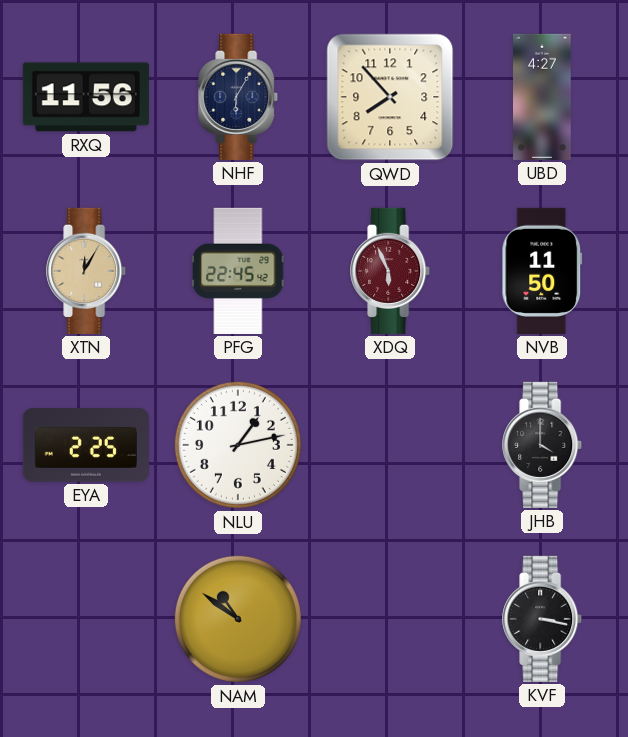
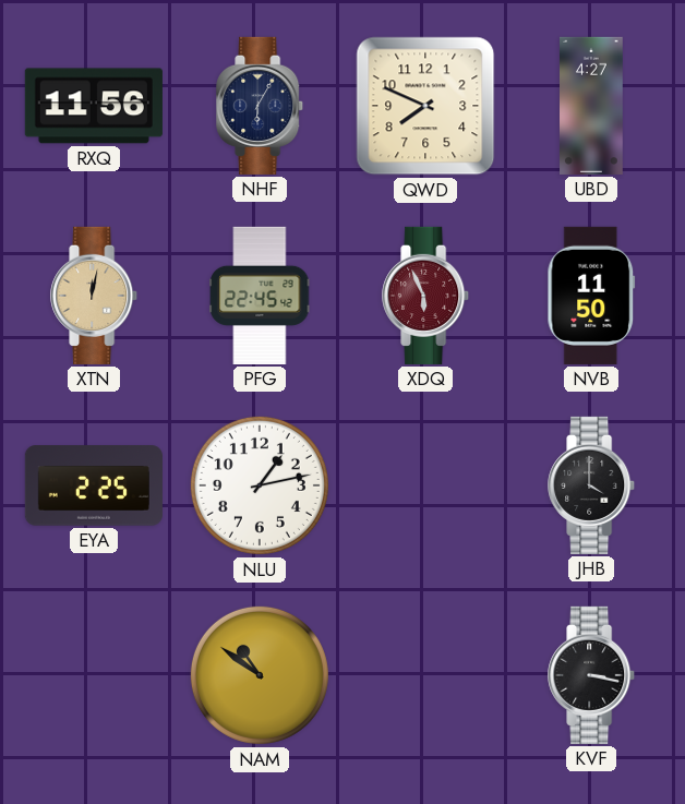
QWD: 7:53 -> 7:49 (425, 106)
XTN: 12:05 -> 12:02 (95, 296)
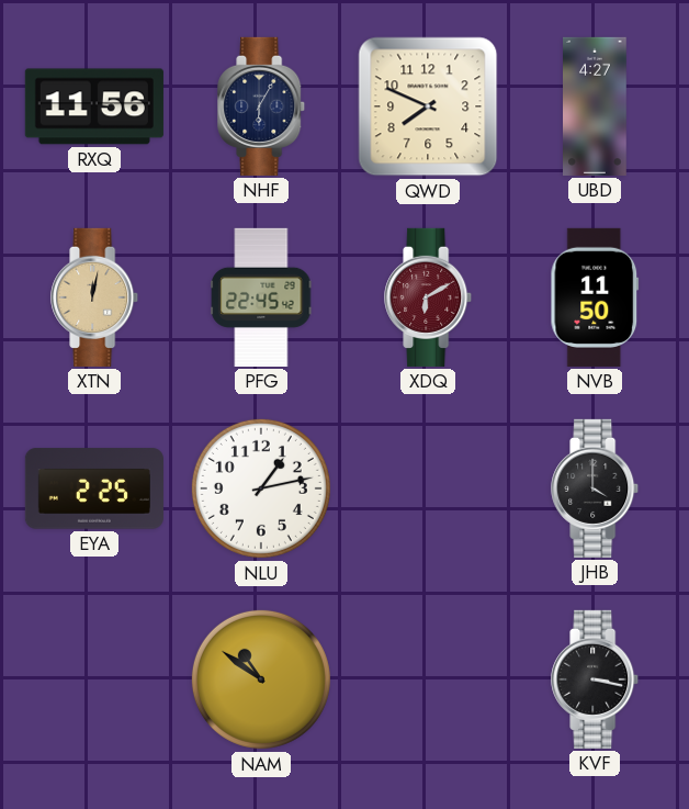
XDQ: 5:56 -> 6:10 (429, 297)
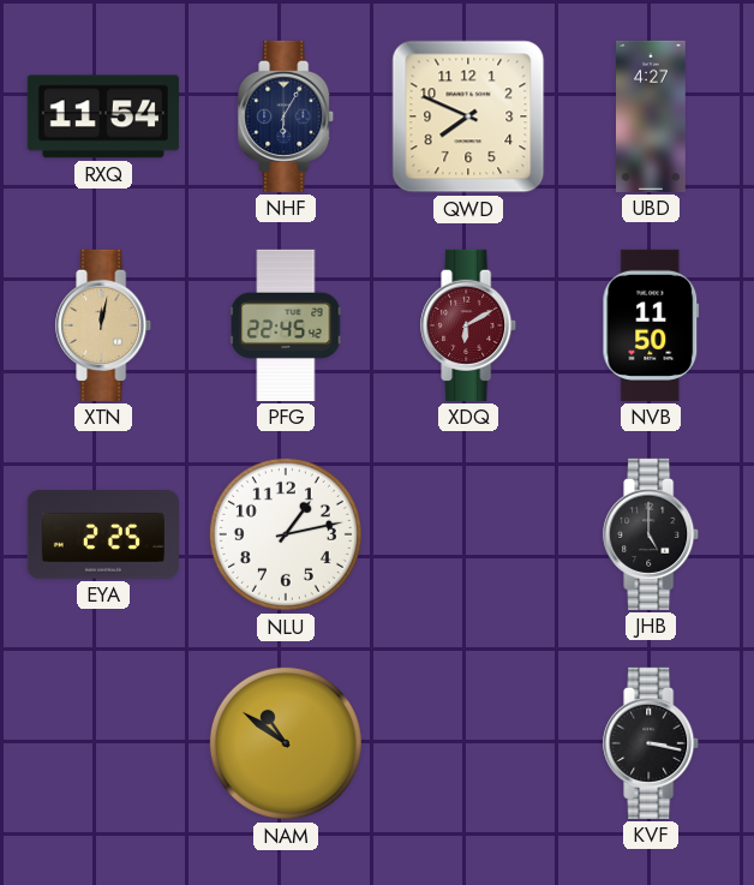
RXQ: 11:56 -> 11:54 (103, 116)
JHB: 4:00 -> 5:00 (652, 534)
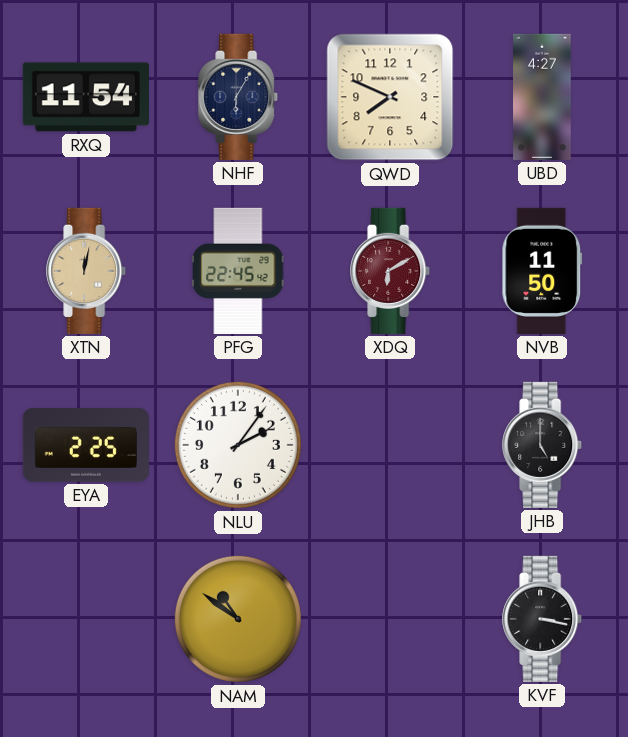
NLU: 1:13 -> 2:06 (238, 445)
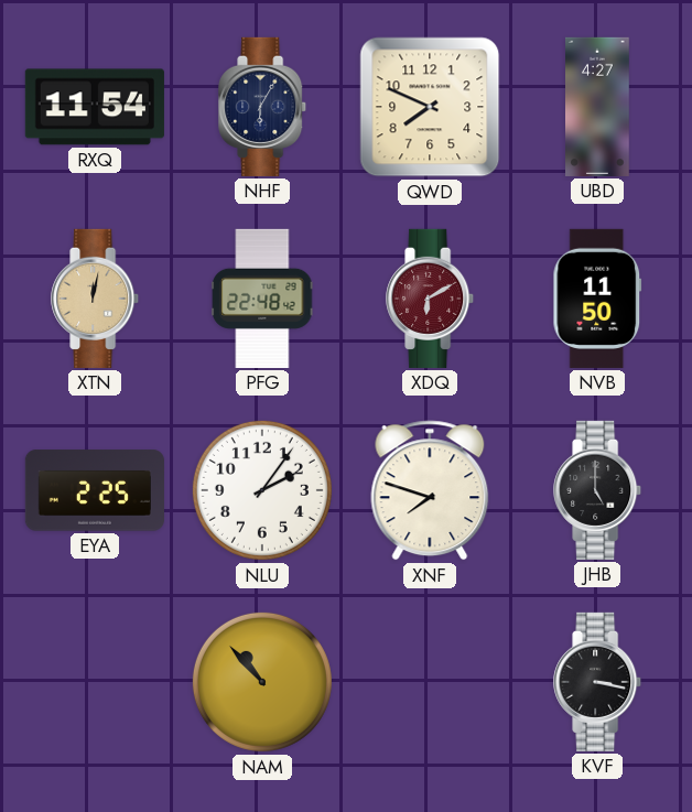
PFG: 22:45 -> 22:48 (262, 299)
XNF: none -> 7:48 (430, 490)
NAM: 10:51 -> 10:53 (262, 682)
